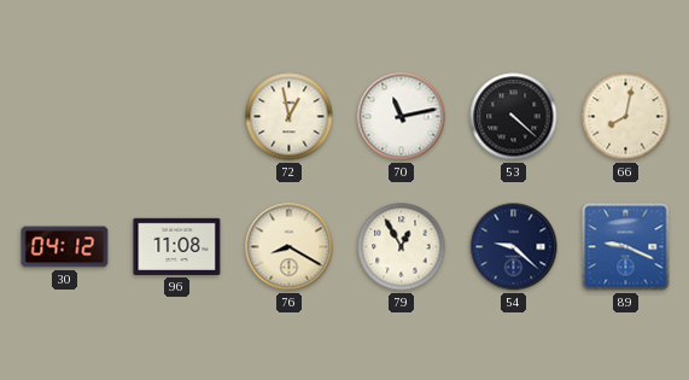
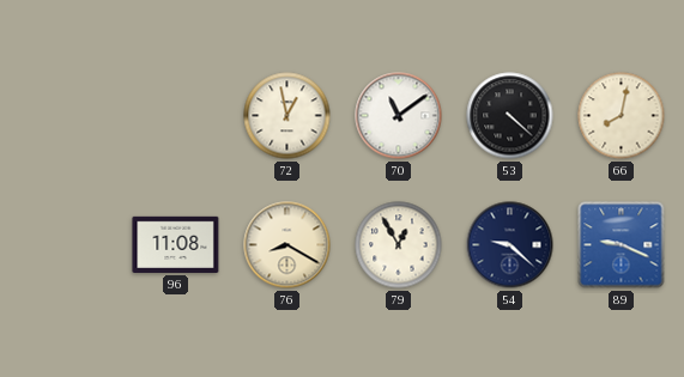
70: 11:13 -> 11:09 (399, 116)
30: 04:12 -> none (65, 247)
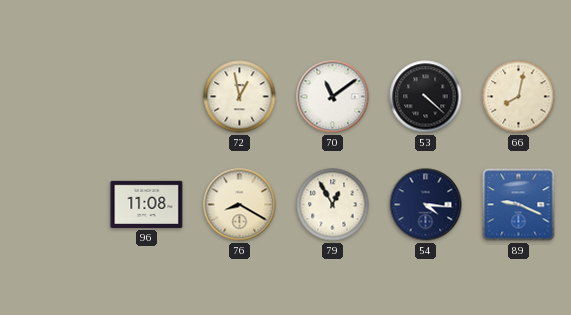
54: 9:22 -> 4:16 (426, 205)
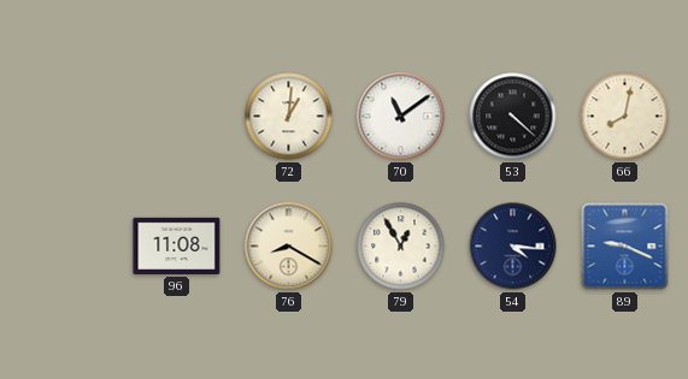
72: 12:58 -> 1:01 (289, 117)
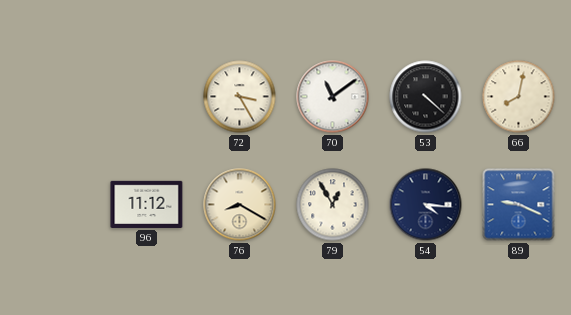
72: 1:01 -> 3:25 (240, 97)
96: 11:08 -> 11:12 (147, 204)
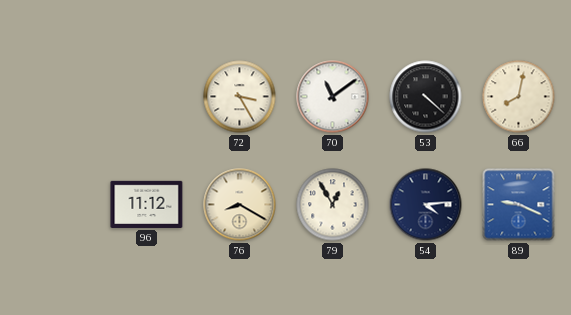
54: 4:16 -> 4:14 (426, 205)
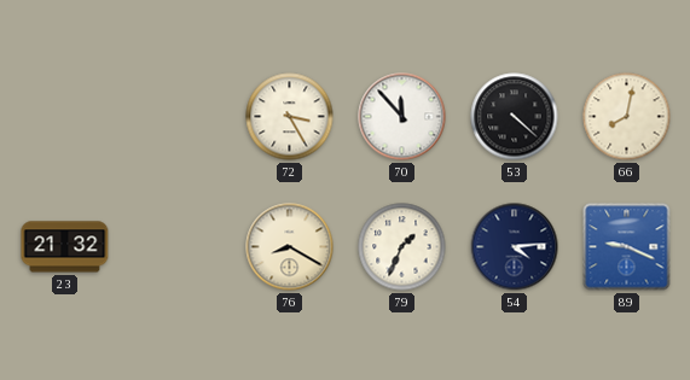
70: 11:09 -> 11:53 (402, 117)
23: none -> 21:32 (65, 247)
96: 11:12 -> none (147, 204)
79: 12:55 -> 1:34 (402, 247)
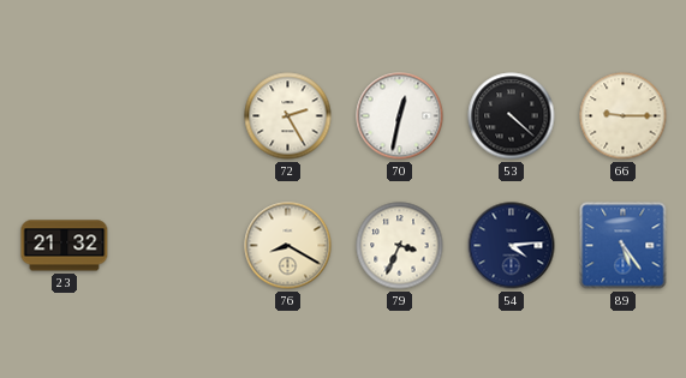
72: 3:25 -> 2:25 (288, 116)
70: 11:53 -> 12:32 (400, 116)
66: 8:02 -> 9:15 (624, 116)
79: 1:34 -> 3:34 (400, 246)
89: 9:19 -> 5:24 (624, 246)
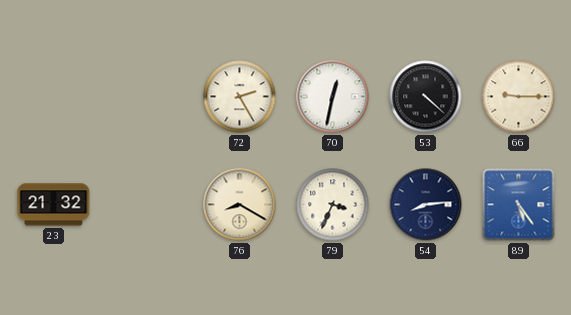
54: 4:14 -> 8:14 (426, 205)
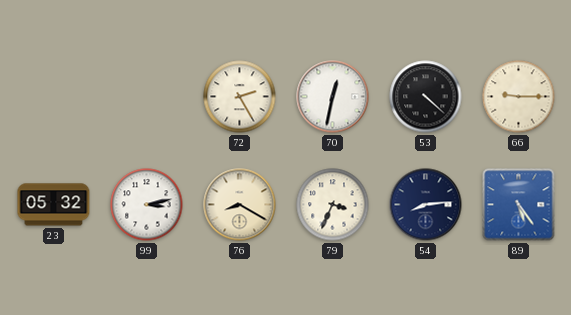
23: 21:32 -> 05:32 (54, 205)
99: none -> 3:13 (147, 205)
